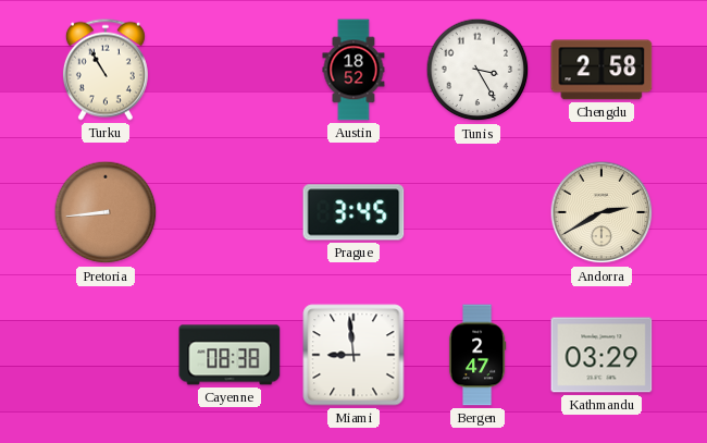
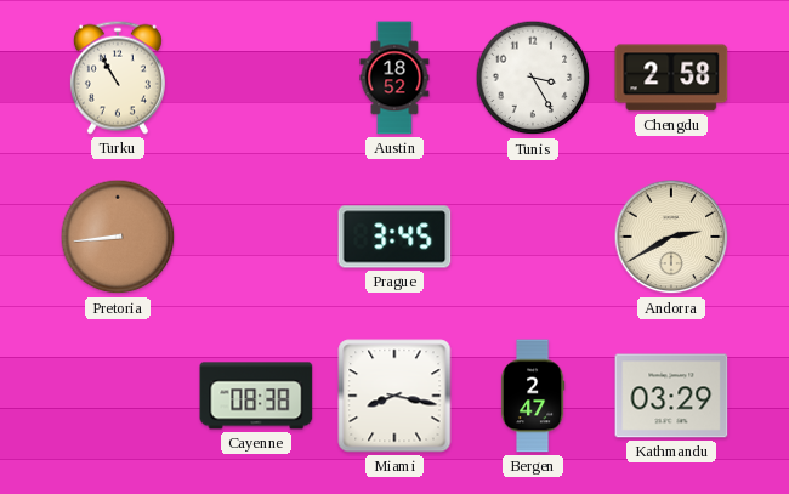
Miami: 8:59 -> 8:17 (394, 396)
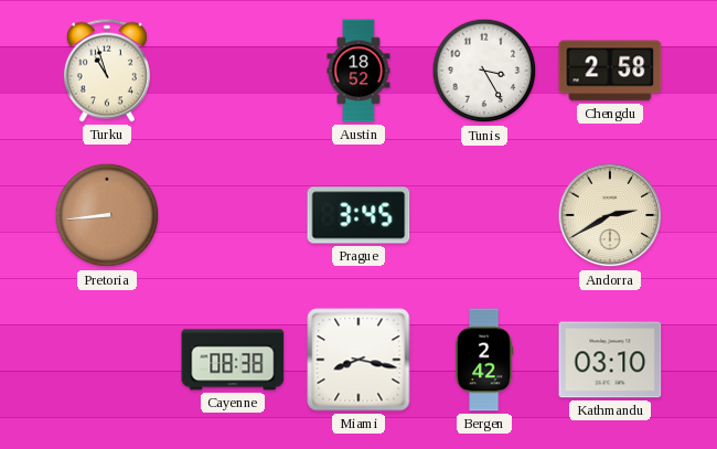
Turku: 10:55 -> 10:57 (107, 71)
Bergen: 2:47 -> 2:42 (484, 360)
Kathmandu: 03:29 -> 03:10 (610, 360)
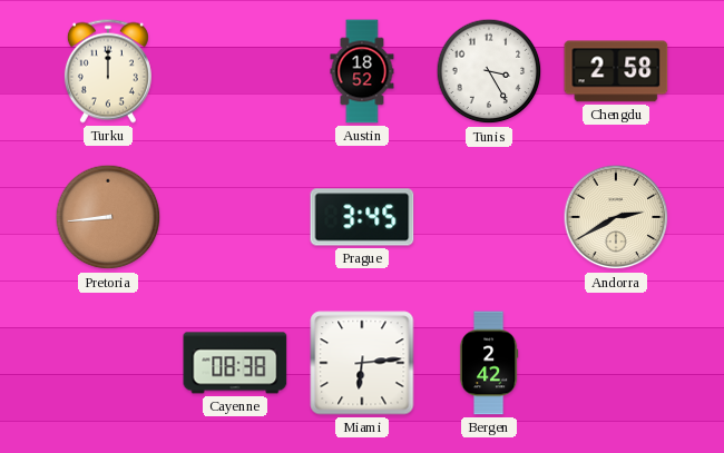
Turku: 10:57 -> 12:00 (108, 71)
Miami: 8:17 -> 6:14 (362, 363)
Kathmandu: 03:10 -> none (610, 360)
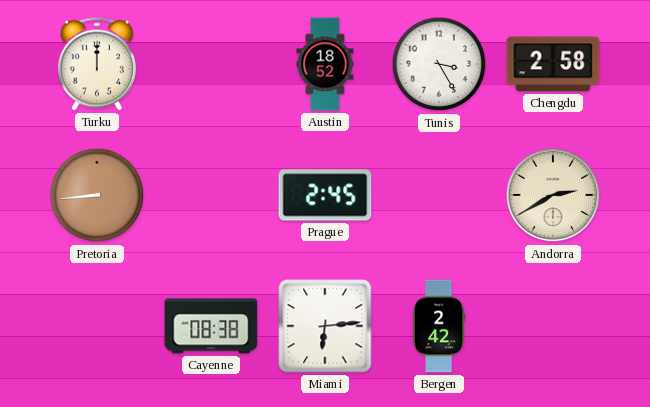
Prague: 3:45 -> 2:45 (325, 195)
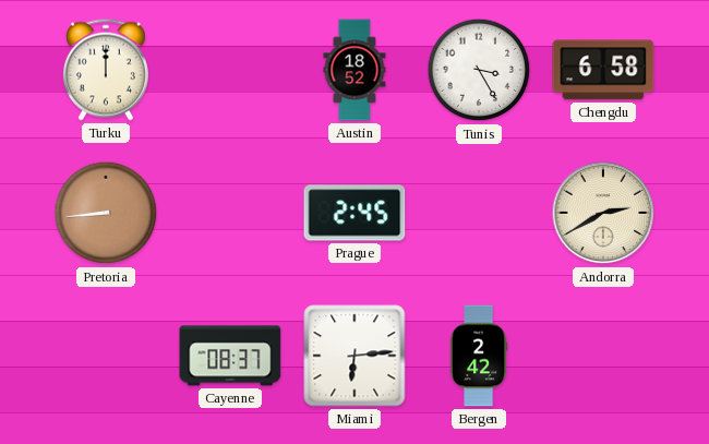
Chengdu: 2:58 -> 6:58 (603, 70)
Cayenne: 08:38 -> 08:37 (230, 356)
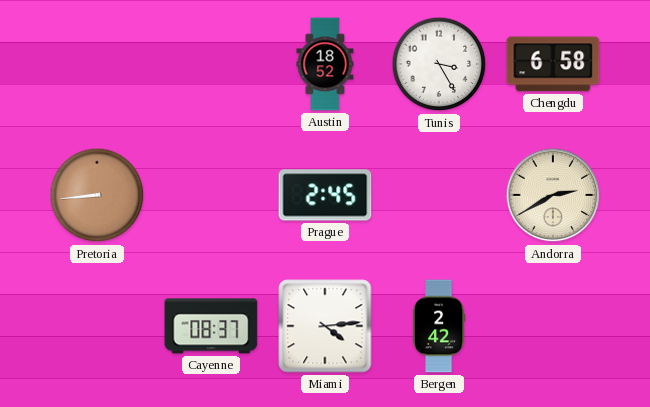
Turku: 12:00 -> none (106, 70)
Miami: 6:14 -> 4:14 (325, 326)
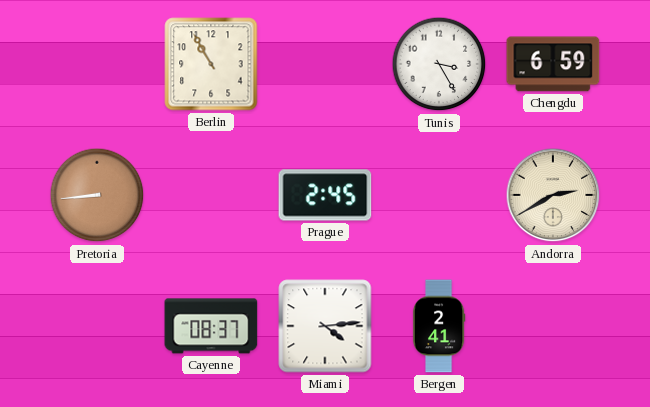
Berlin: none -> 10:55 (211, 64)
Austin: 18:52 -> none (325, 64)
Chengdu: 6:58 -> 6:59 (553, 64)
Bergen: 2:42 -> 2:41 (439, 326)
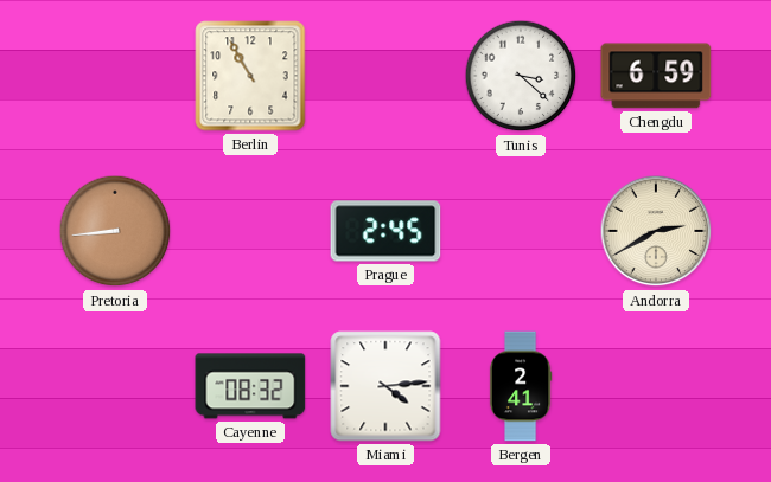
Tunis: 3:25 -> 3:22 (521, 76)
Cayenne: 08:37 -> 08:32 (250, 386)
